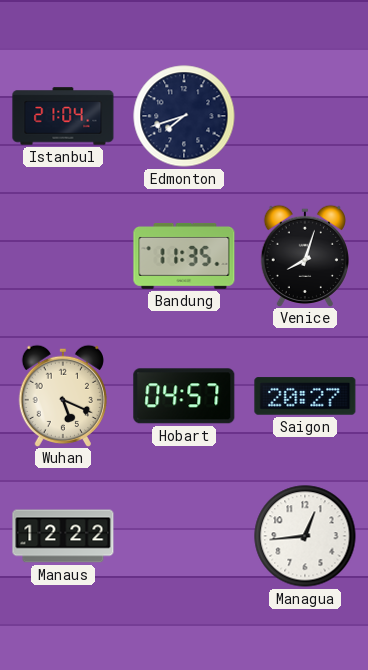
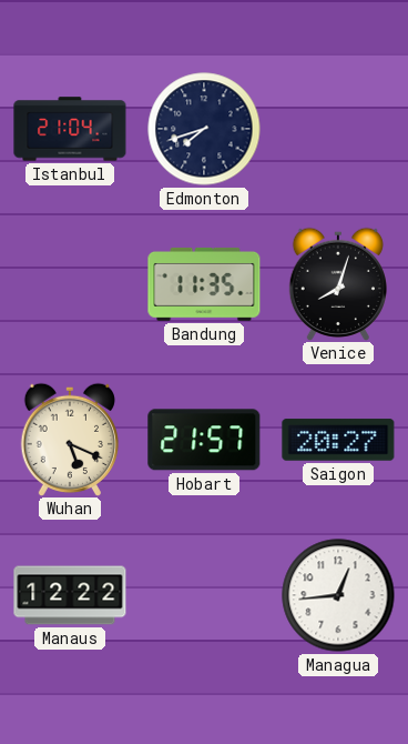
Hobart: 04:57 -> 21:57 (204, 440)
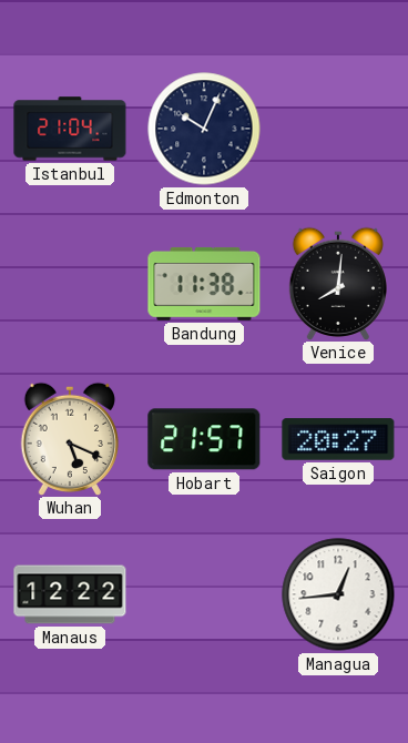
Edmonton: 7:42 -> 10:04 (204, 129)
Bandung: 11:35 -> 11:38 (204, 284)
Venice: 8:03 -> 8:01 (338, 283)
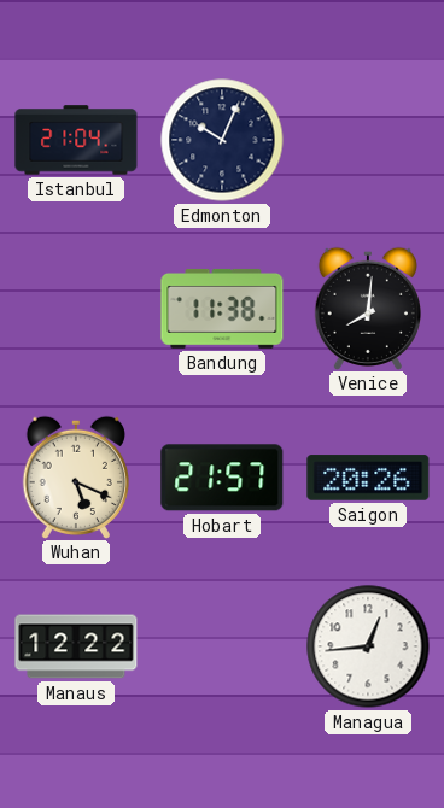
Saigon: 20:27 -> 20:26 (368, 478)
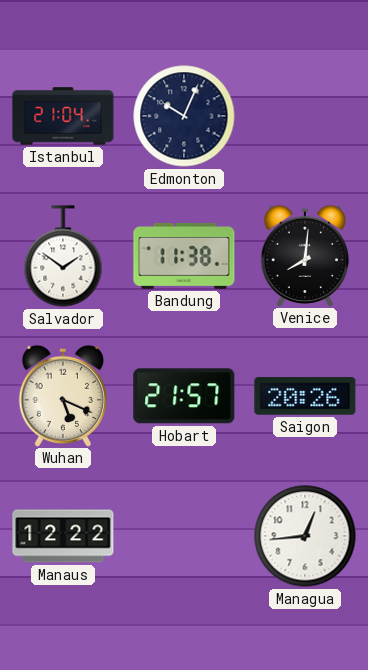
Salvador: none -> 1:51 (63, 256)
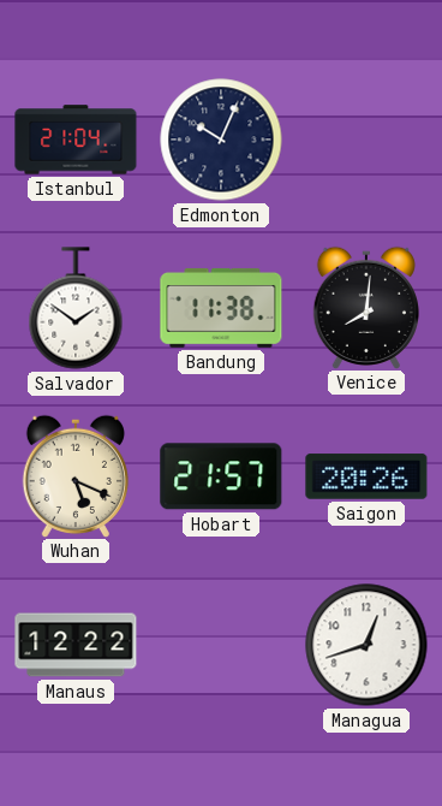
Managua: 12:44 -> 12:42 (366, 645)
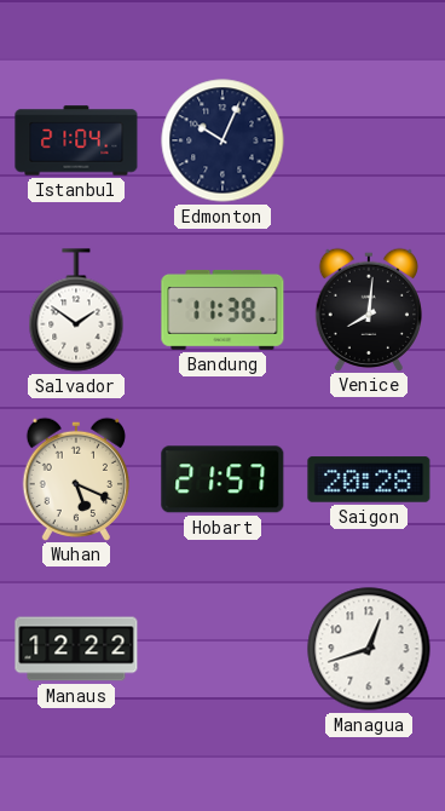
Saigon: 20:26 -> 20:28 (369, 479)
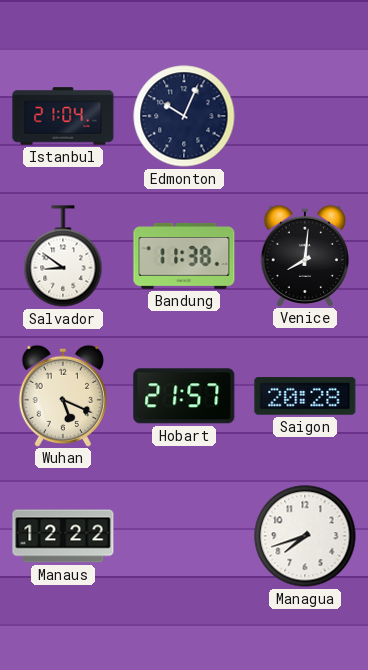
Salvador: 1:51 -> 8:51 (63, 256)
Managua: 12:42 -> 7:42 (305, 536)
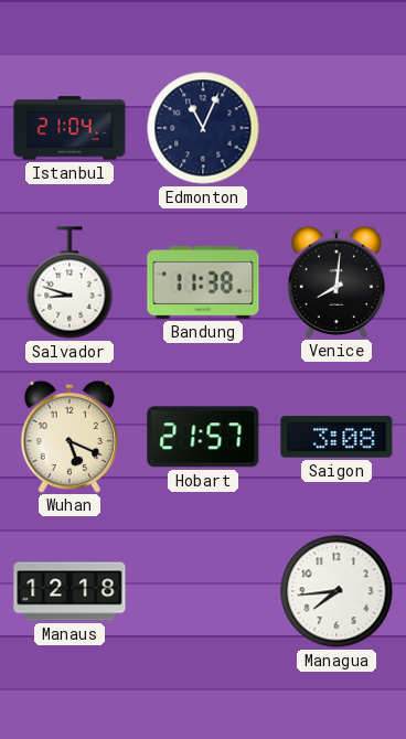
Edmonton: 10:04 -> 11:04 (203, 128)
Salvador: 8:51 -> 8:48 (70, 282)
Saigon: 20:28 -> 3:08 (336, 437)
Manaus: 12:22 -> 12:18 (70, 591)
Managua: 7:42 -> 7:44 (336, 591)
